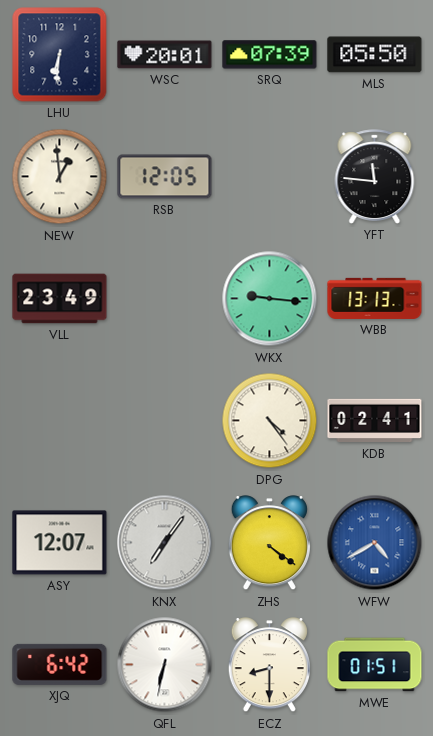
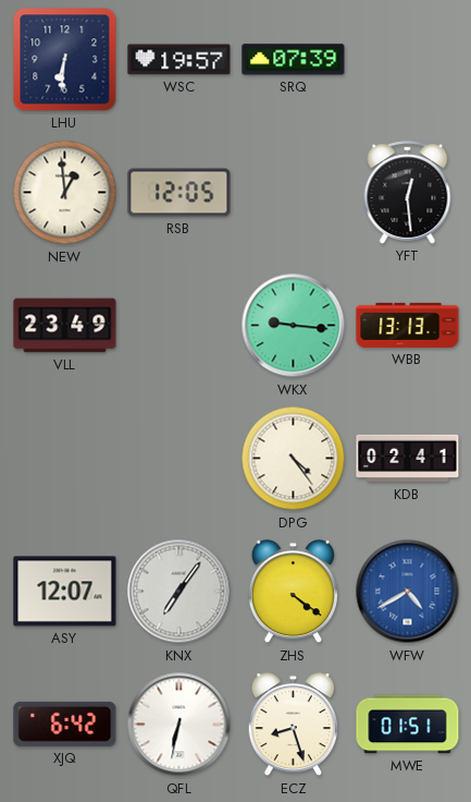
WSC: 20:01 -> 19:57 (179, 60)
MLS: 05:50 -> none (375, 55)
YFT: 11:46 -> 12:29 (408, 193)
ECZ: 8:30 -> 8:27 (293, 725)
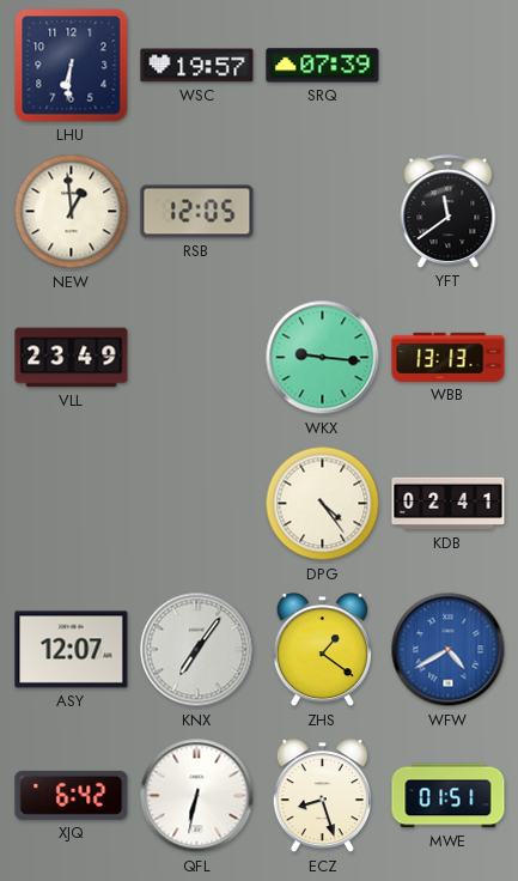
YFT: 12:29 -> 11:39 (449, 212)
ZHS: 4:21 -> 1:21 (322, 650)
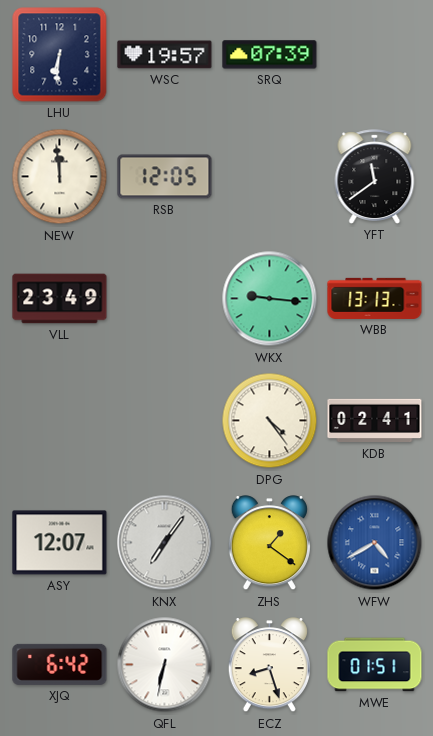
NEW: 12:59 -> 11:59 (60, 177)
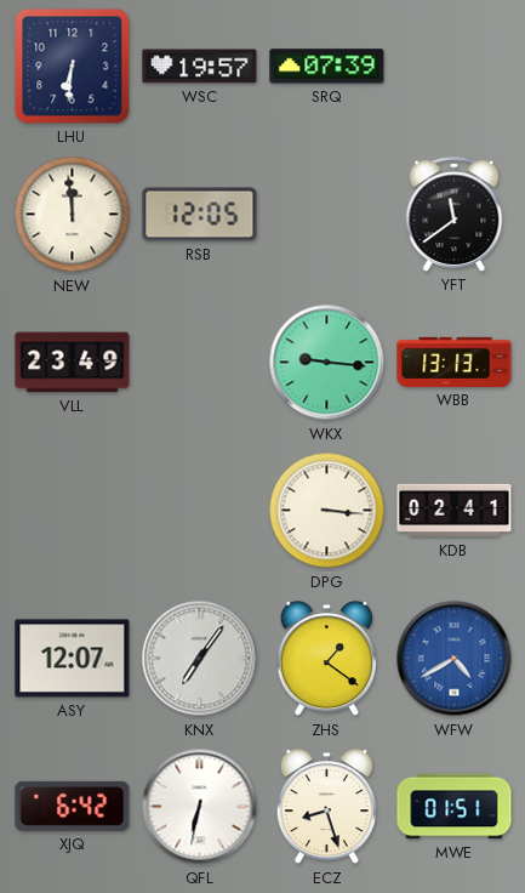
DPG: 4:24 -> 3:16 (327, 511)
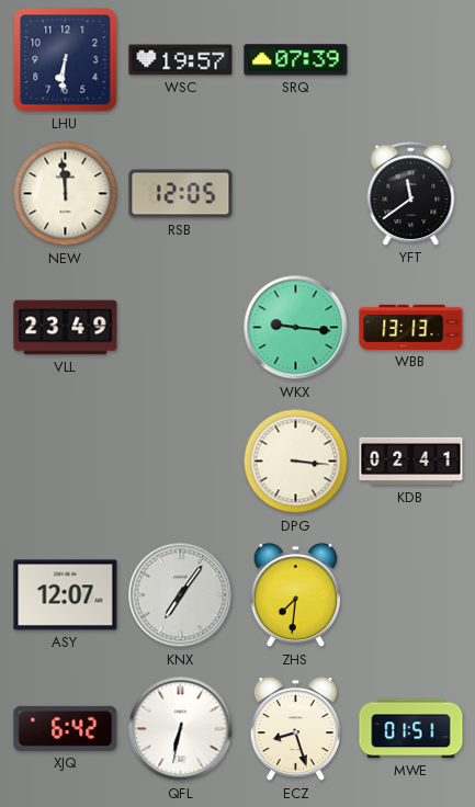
ZHS: 1:21 -> 7:31 (295, 595)
WFW: 4:40 -> none (455, 659)
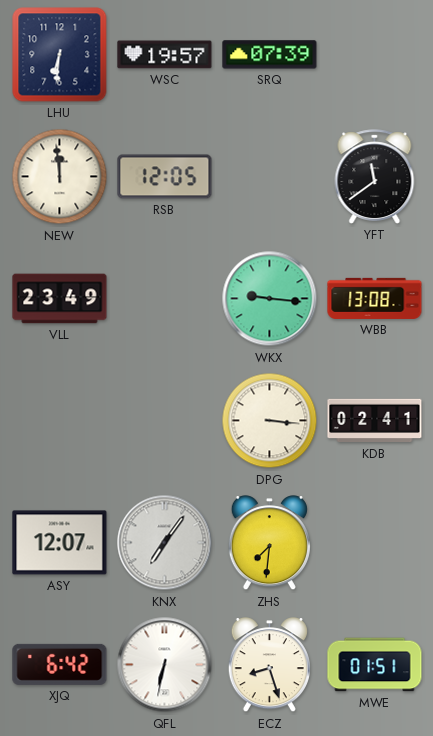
WBB: 13:13 -> 13:08 (375, 298)
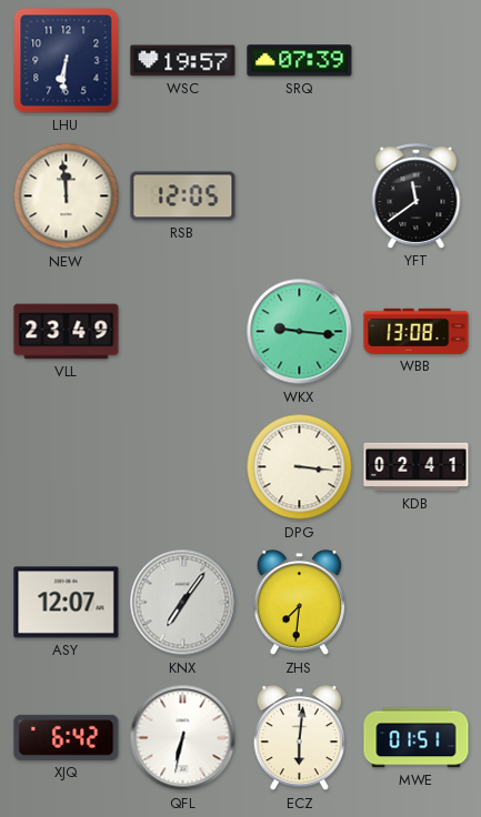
ECZ: 8:27 -> 6:01 (299, 738)
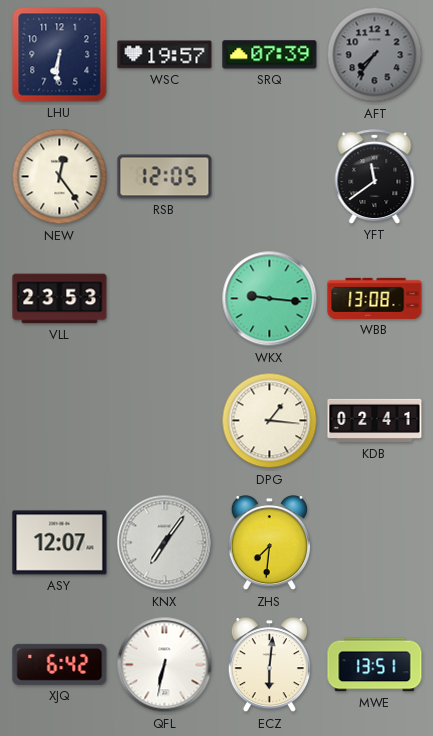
AFT: none -> 7:36 (375, 55)
NEW: 11:59 -> 12:24 (60, 177)
VLL: 23:49 -> 23:53 (60, 299)
DPG: 3:16 -> 1:16 (270, 421)
MWE: 01:51 -> 13:51 (375, 665)
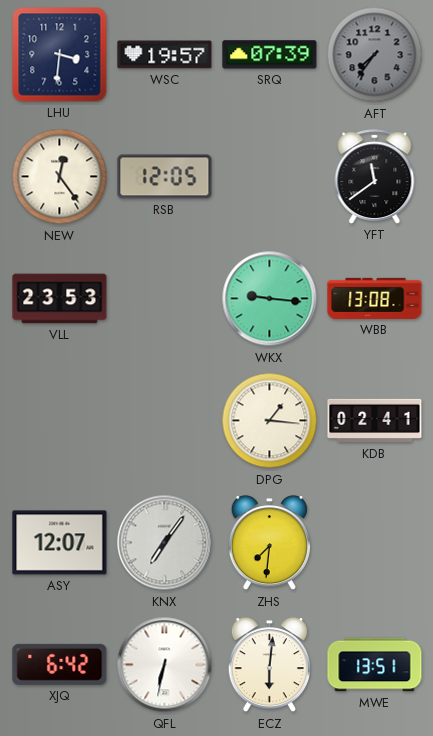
LHU: 6:31 -> 3:31 (60, 55)
